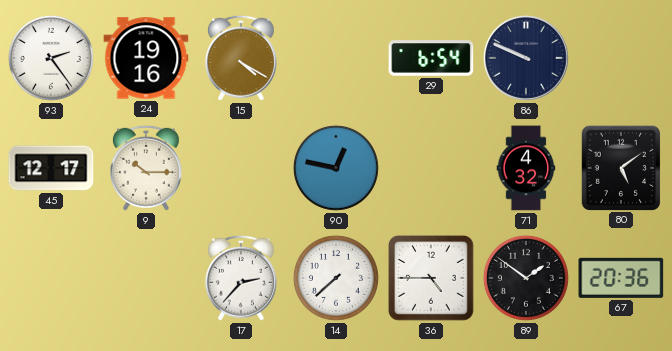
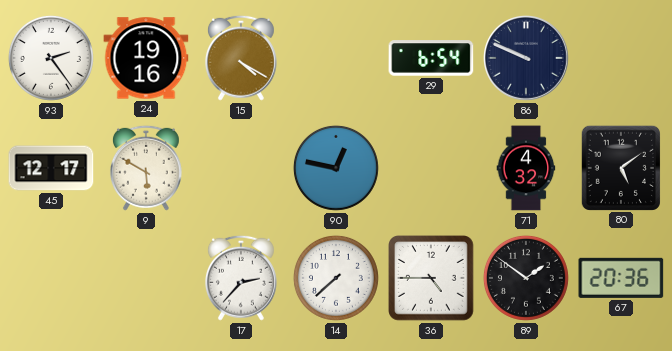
9: 10:15 -> 5:50 (146, 168)
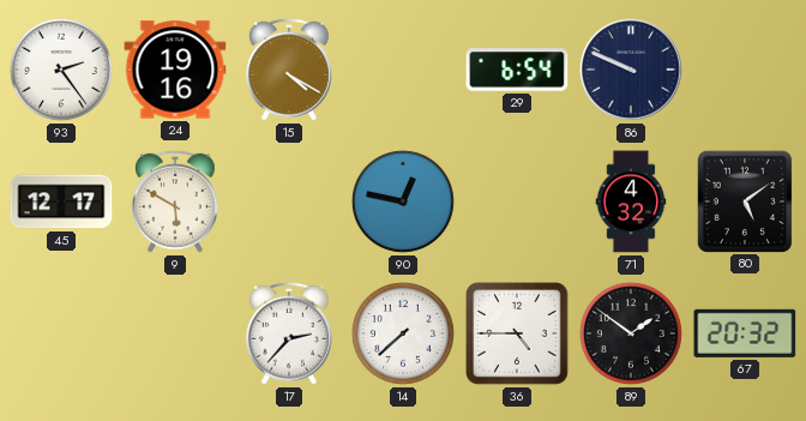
67: 20:36 -> 20:32 (745, 333)
